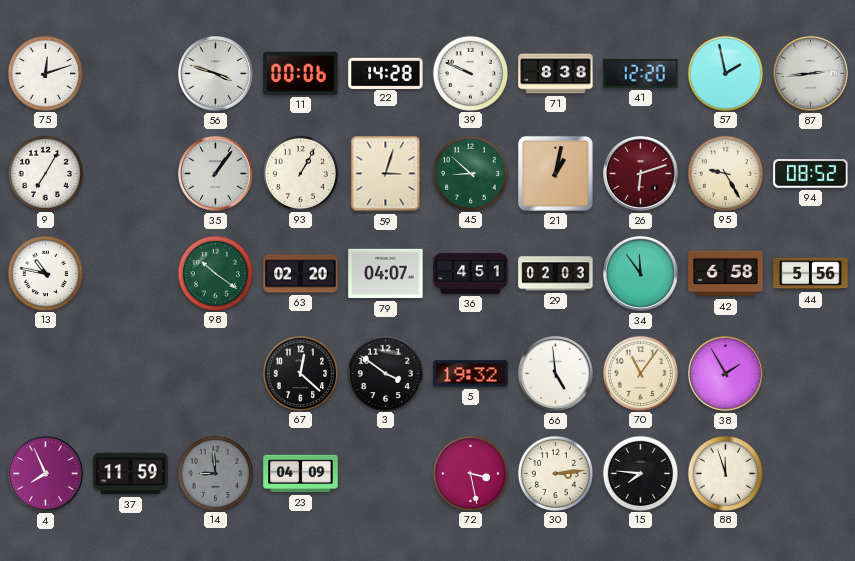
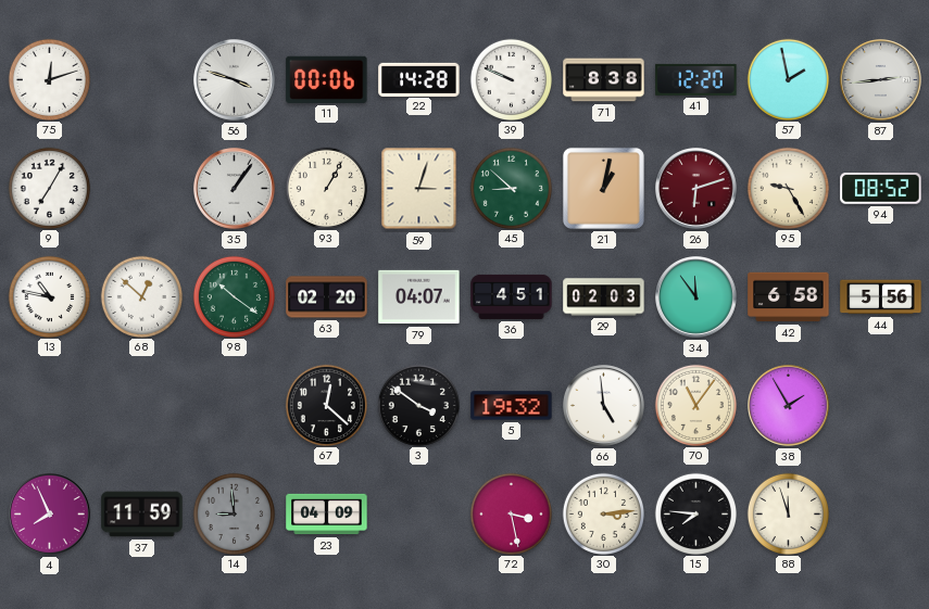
68: none -> 12:52 (141, 296)
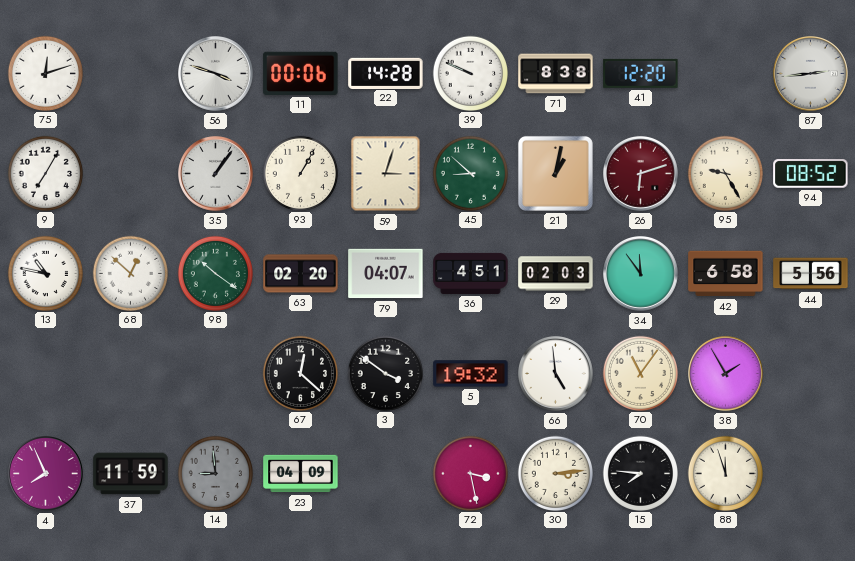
57: 1:58 -> none (788, 79)
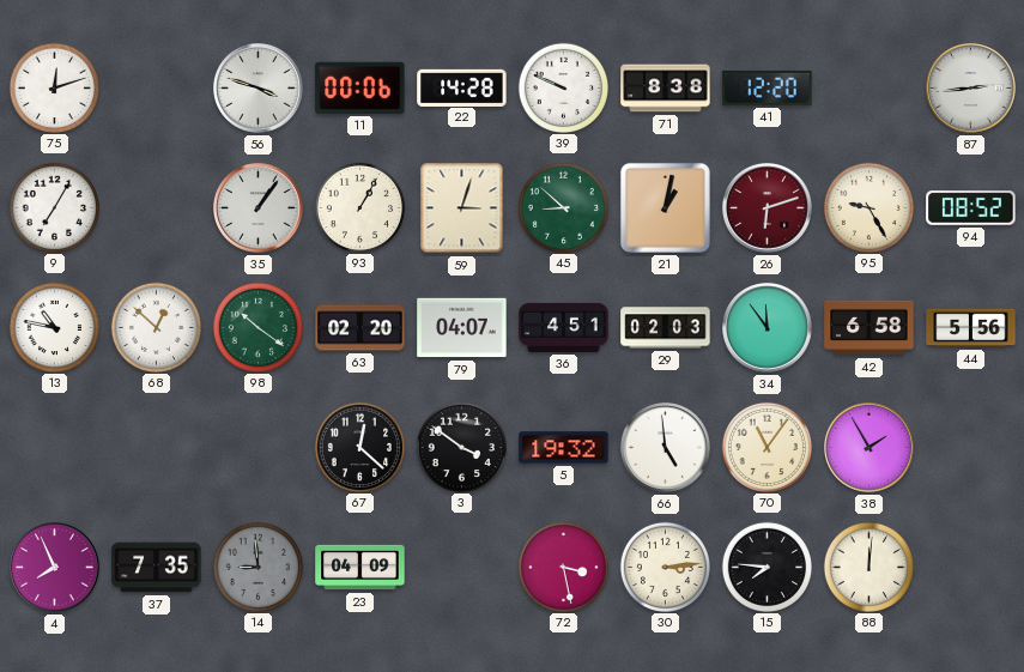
37: 11:59 -> 7:35 (157, 568)
88: 11:57 -> 12:01 (868, 567)
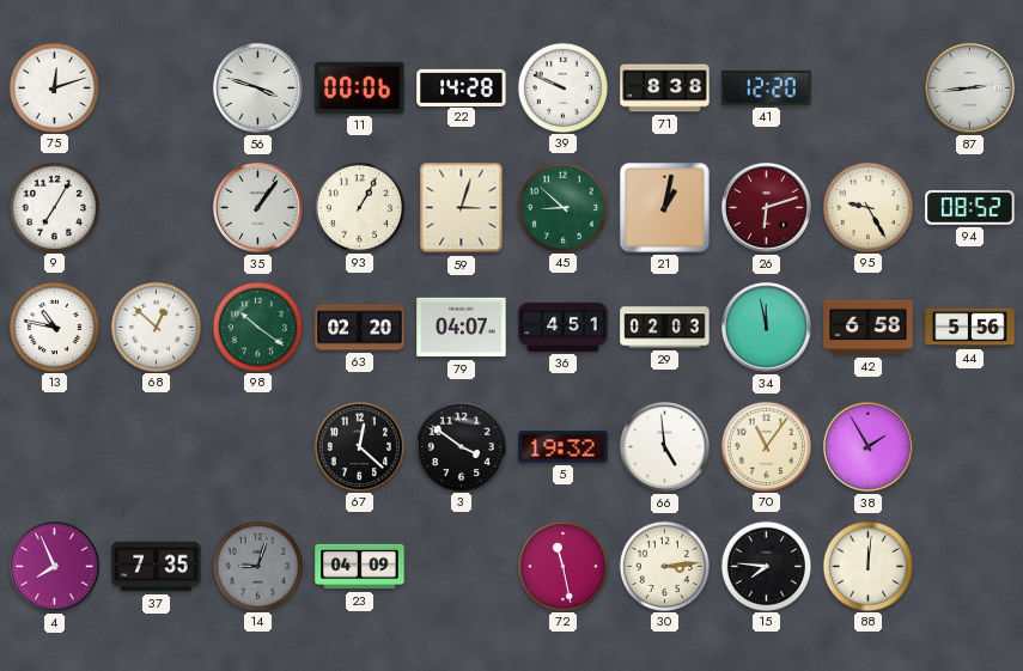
34: 11:54 -> 11:58 (767, 328)
14: 8:59 -> 9:03 (257, 566)
72: 3:28 -> 11:28 (562, 566)
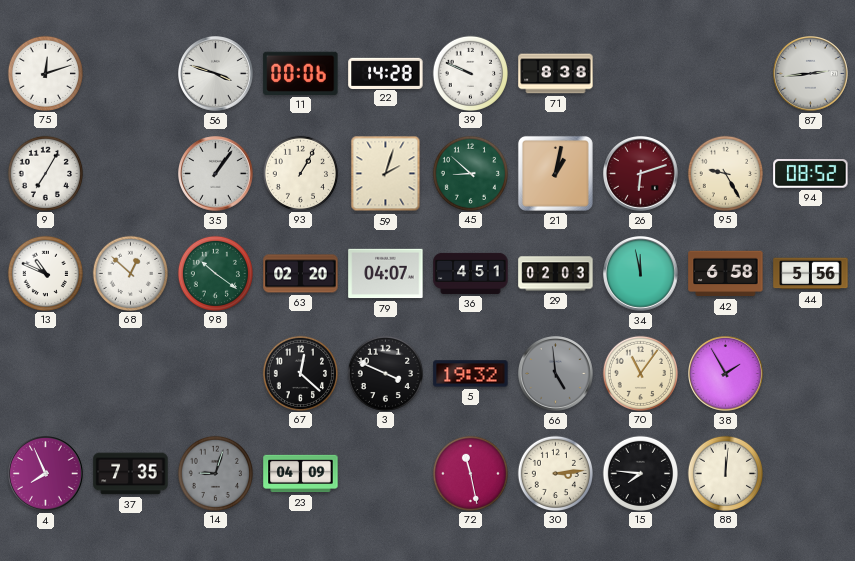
41: 12:20 -> none (767, 87)
59: 3:03 -> 2:03 (386, 174)
13: 10:47 -> 10:49 (45, 273)
3: 3:51 -> 3:49 (385, 373)
66 dial: white -> grey (556, 374)
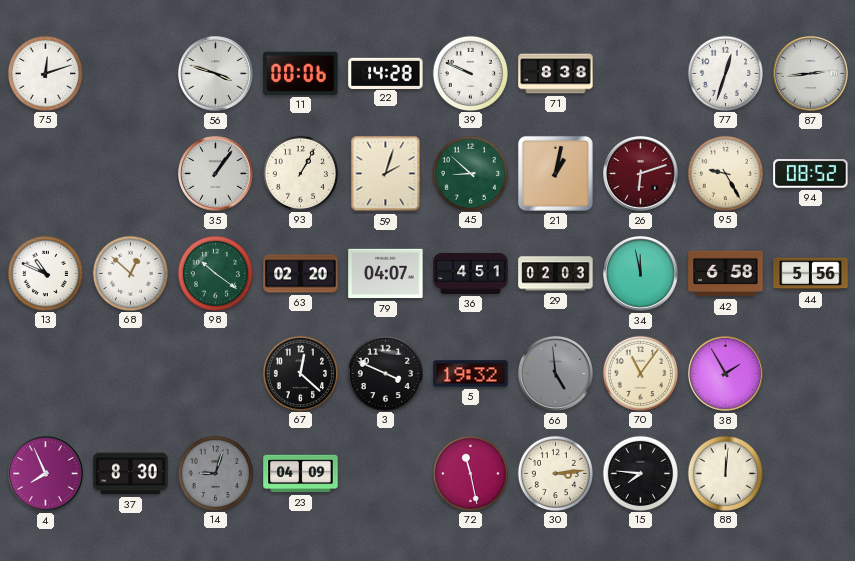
77: none -> 12:33 (725, 73)
9: 7:05 -> none (45, 173)
37: 7:35 -> 8:30 (131, 474)
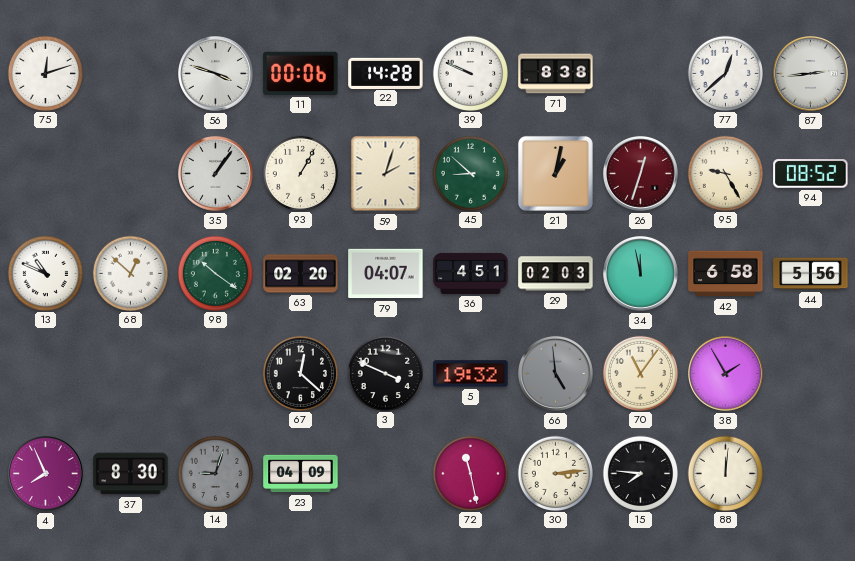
77: 12:33 -> 12:38 (725, 73)
26: 6:12 -> 12:33 (641, 174)
